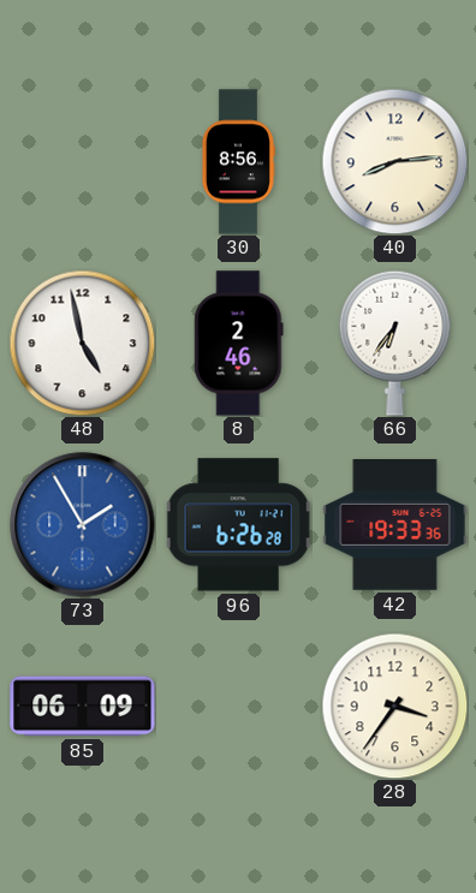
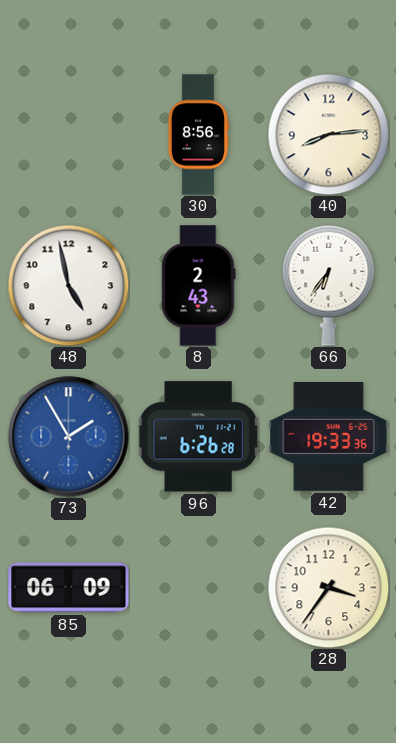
8: 2:46 -> 2:43 (199, 286)
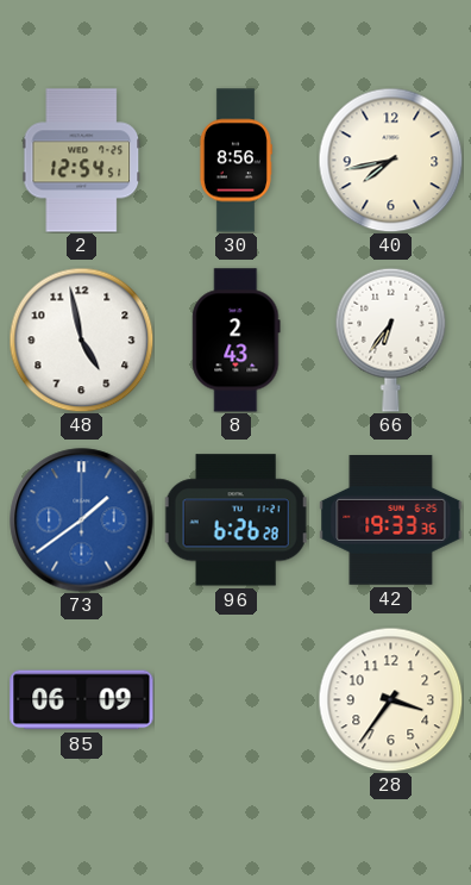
2: none -> 12:54 (82, 161)
40: 8:14 -> 7:43 (390, 160)
73: 1:55 -> 1:39 (82, 521)
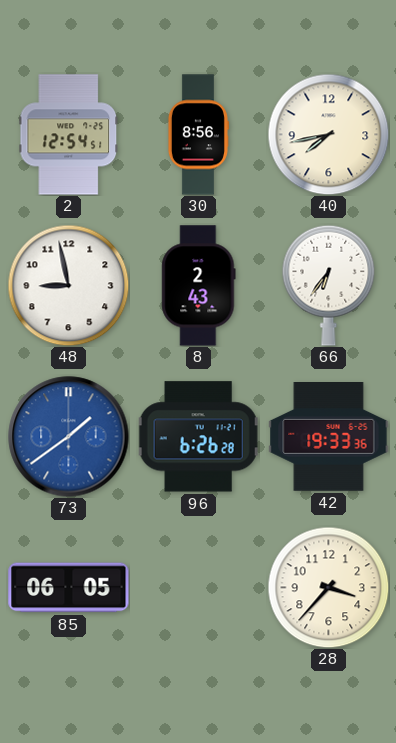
48: 4:58 -> 8:58 (68, 285)
85: 06:09 -> 06:05 (69, 588)
28: 3:36 -> 3:37 (328, 587)
